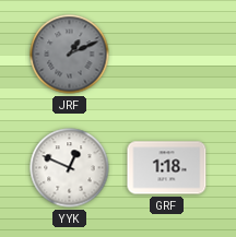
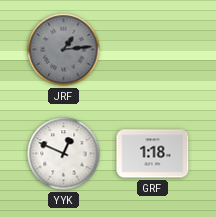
JRF: 1:11 -> 1:14 (64, 50)
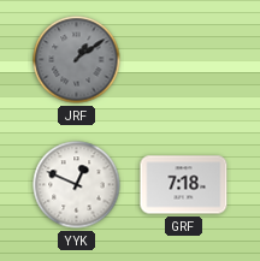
JRF: 1:14 -> 1:09 (77, 60)
GRF: 1:18 -> 7:18 (184, 185)
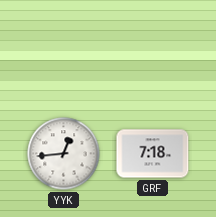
JRF: 1:09 -> none (77, 60)
YYK: 12:49 -> 12:44 (64, 154)
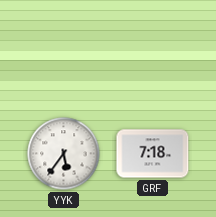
YYK: 12:44 -> 5:36 (64, 154)
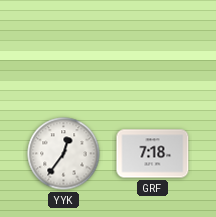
YYK: 5:36 -> 12:36 (64, 154)
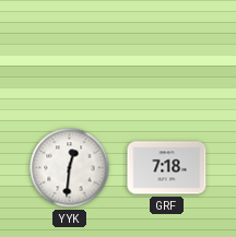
YYK: 12:36 -> 12:31 (70, 168)
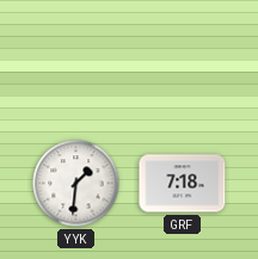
YYK: 12:31 -> 1:31 (76, 184)
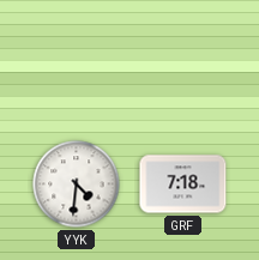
YYK: 1:31 -> 4:31 (77, 185)
